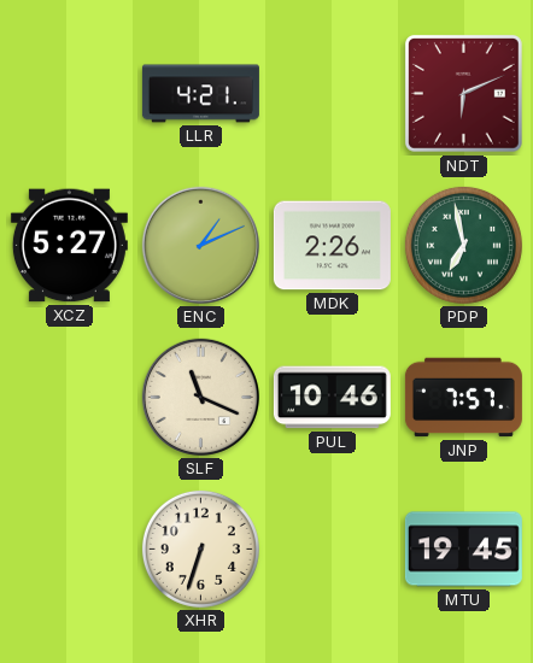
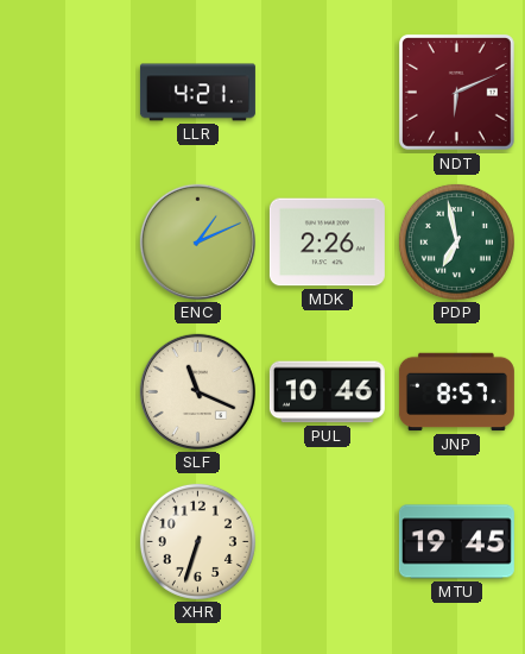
XCZ: 5:27 -> none (69, 246)
JNP: 7:57 -> 8:57 (456, 392)
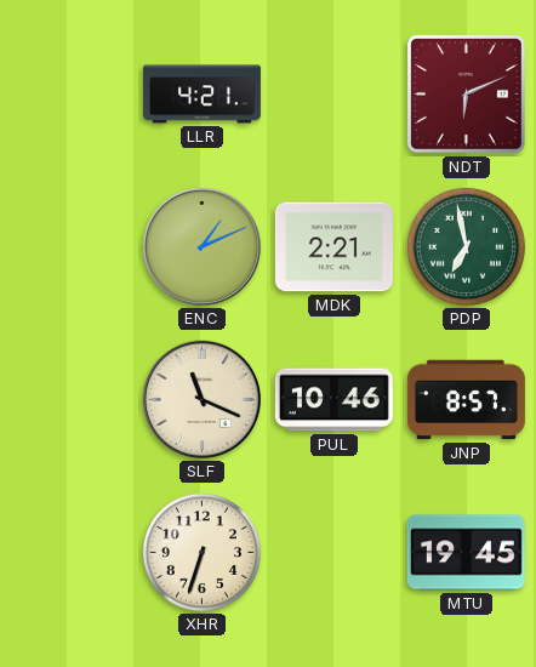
MDK: 2:26 -> 2:21 (333, 247)
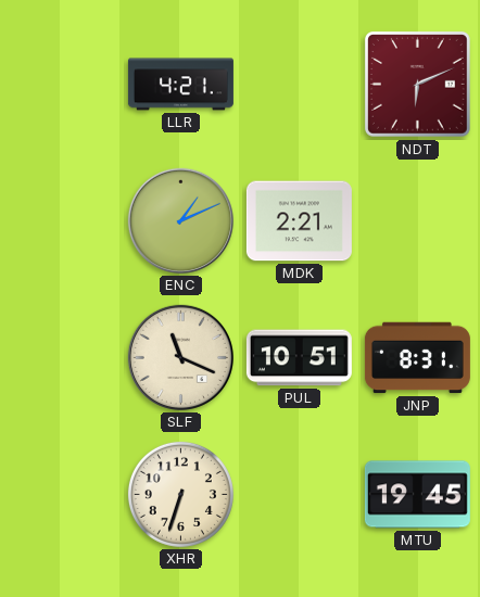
PDP: 6:58 -> none (466, 246)
PUL: 10:46 -> 10:51 (299, 358)
JNP: 8:57 -> 8:31 (417, 358)
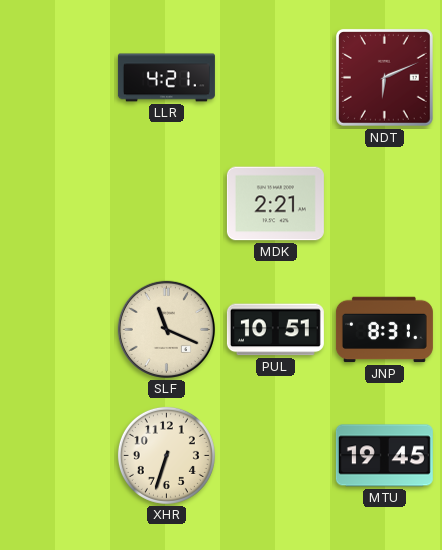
ENC: 1:11 -> none (180, 220)
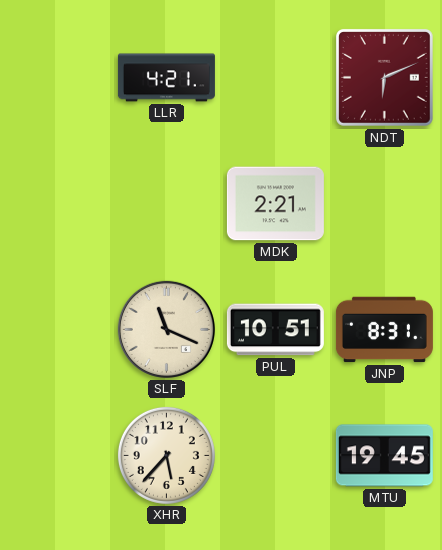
XHR: 6:33 -> 5:37 (166, 455)
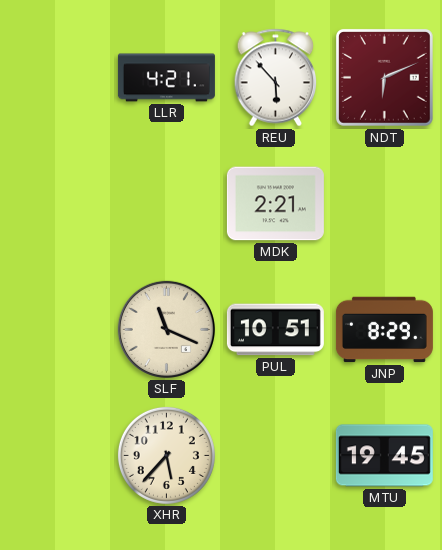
REU: none -> 5:53 (276, 78)
JNP: 8:31 -> 8:29 (384, 330)
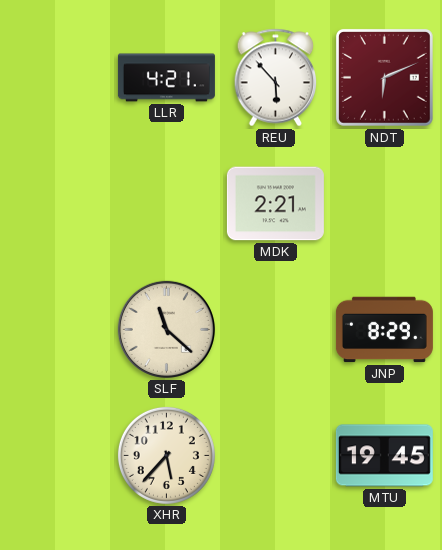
SLF: 11:19 -> 11:22 (166, 329)
PUL: 10:51 -> none (275, 330)
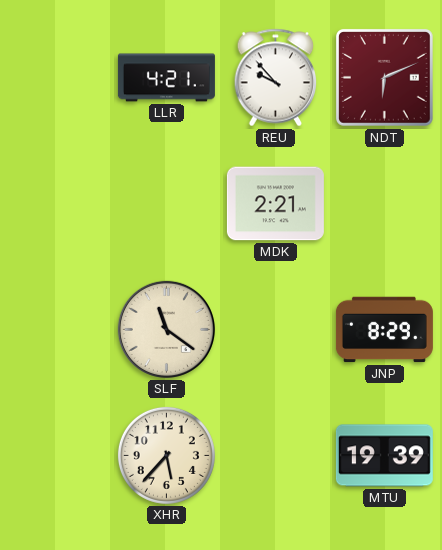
REU: 5:53 -> 9:53 (276, 78)
SLF: 11:22 -> 11:21 (166, 329)
MTU: 19:45 -> 19:39 (384, 456)
